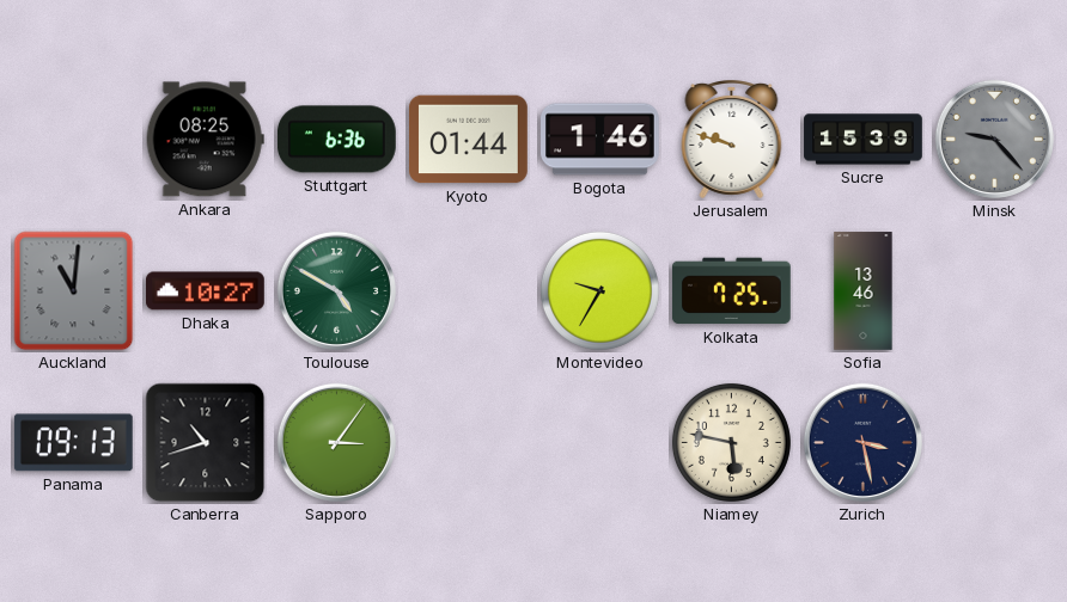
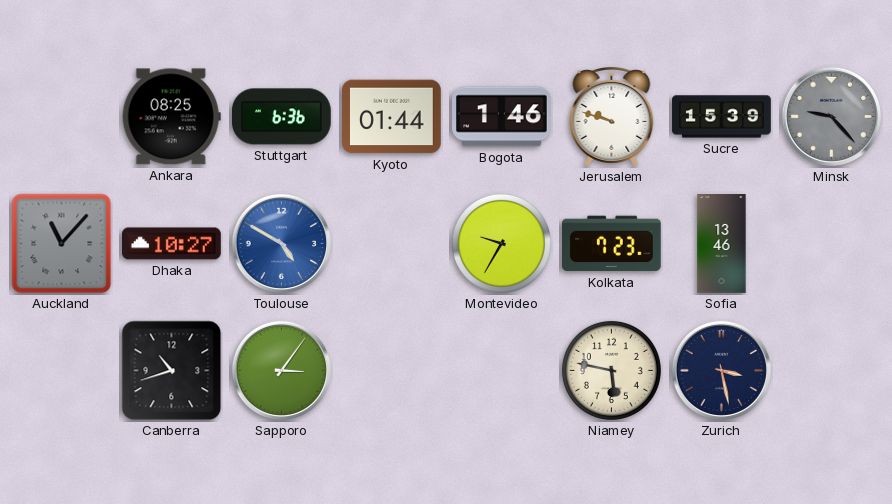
Auckland: 11:01 -> 11:07 (62, 244)
Toulouse dial: green -> blue (281, 243)
Kolkata: 7:25 -> 7:23 (611, 244)
Panama: 09:13 -> none (73, 443)
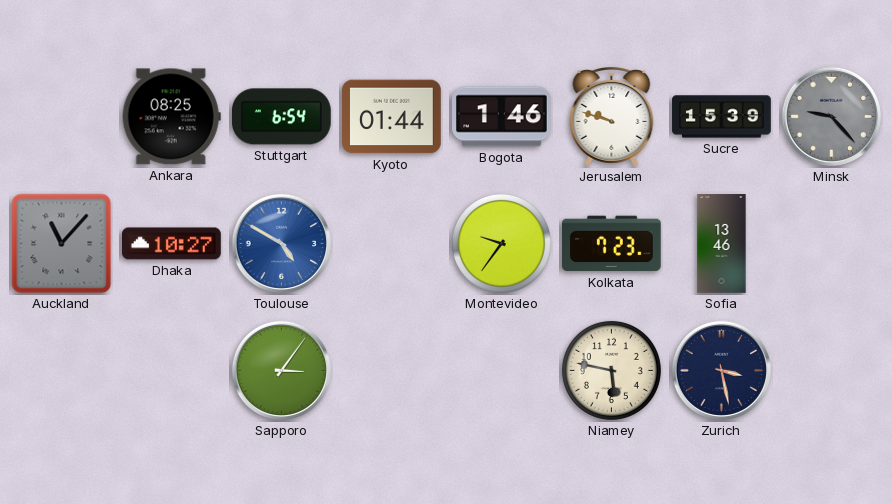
Stuttgart: 6:36 -> 6:54 (282, 117)
Montevideo: 9:35 -> 9:36 (501, 243)
Canberra: 10:42 -> none (172, 371)
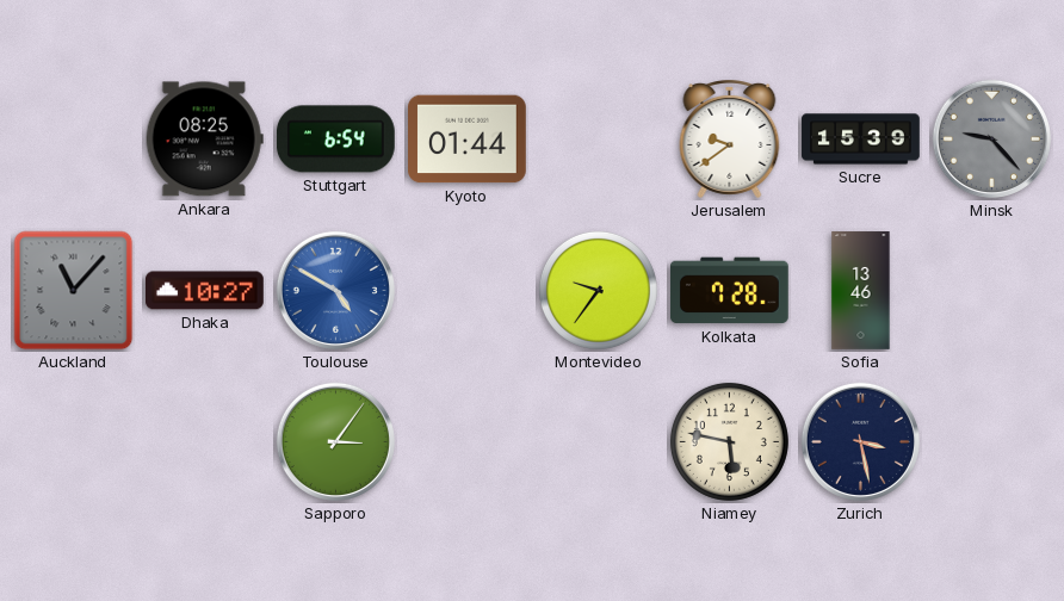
Bogota: 1:46 -> none (502, 117)
Jerusalem: 9:48 -> 9:39 (730, 140)
Kolkata: 7:23 -> 7:28 (729, 291)
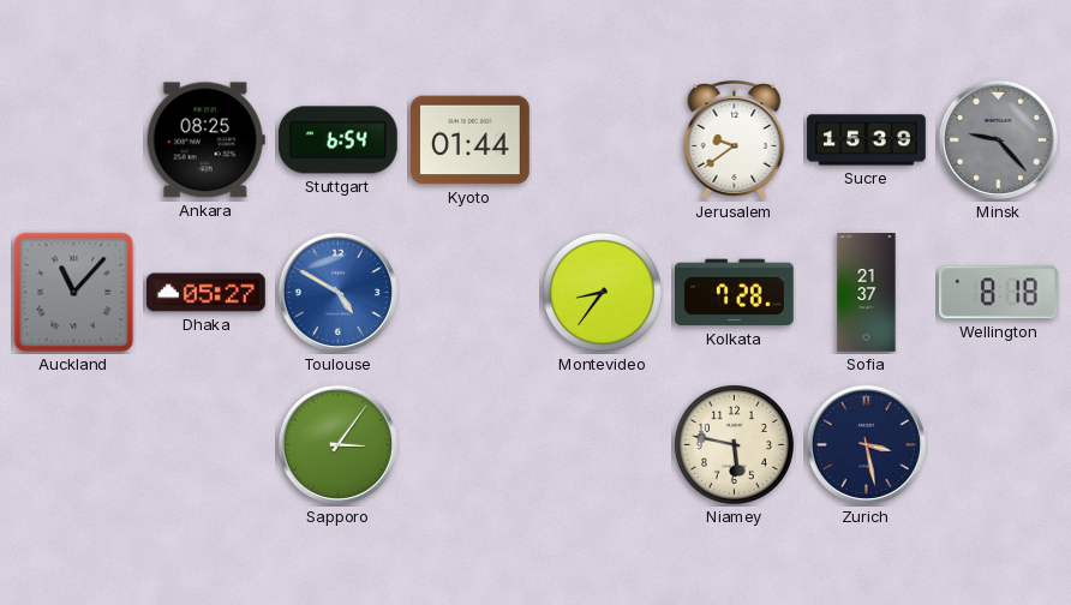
Dhaka: 10:27 -> 05:27 (207, 293)
Montevideo: 9:36 -> 8:36 (602, 292)
Sofia: 13:46 -> 21:37 (867, 293)
Wellington: none -> 8:18 (999, 293)
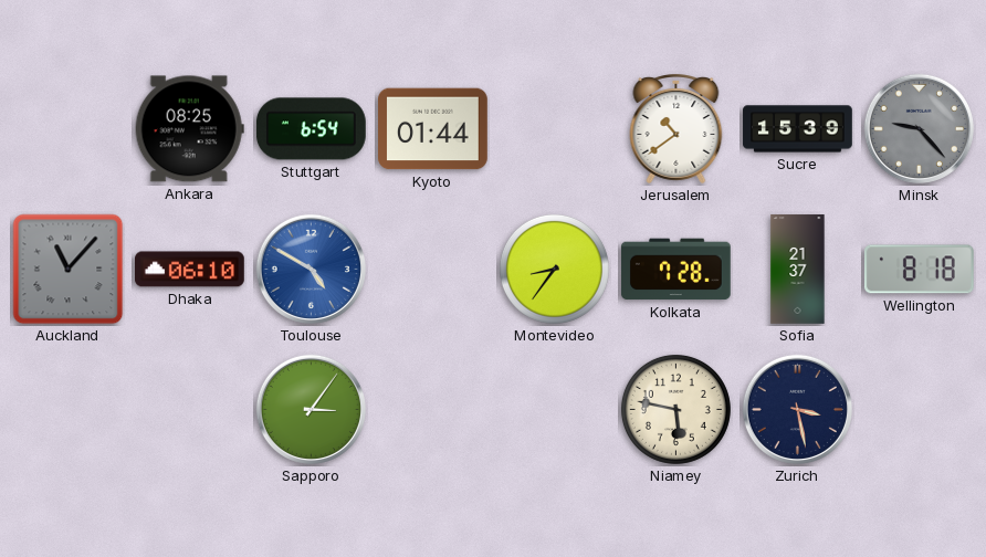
Jerusalem: 9:39 -> 10:39 (676, 129)
Dhaka: 05:27 -> 06:10 (190, 270)
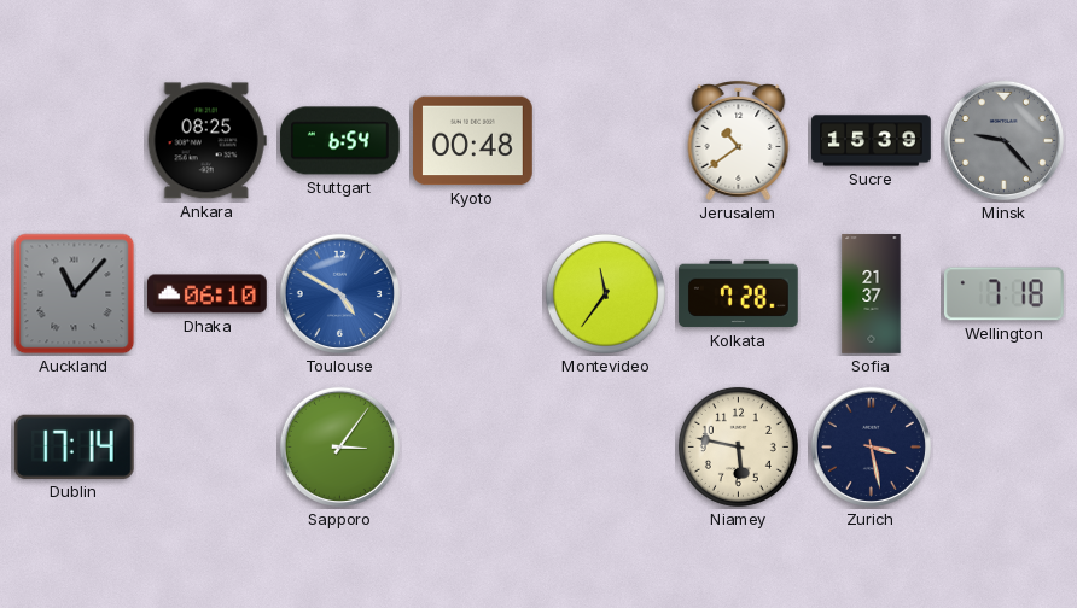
Kyoto: 01:44 -> 00:48 (473, 141)
Montevideo: 8:36 -> 11:36 (605, 293)
Wellington: 8:18 -> 7:18 (1005, 294)
Dublin: none -> 17:14 (74, 446)
